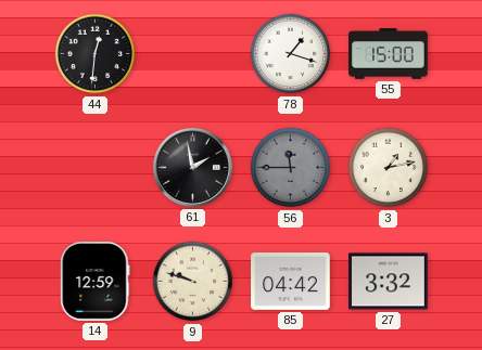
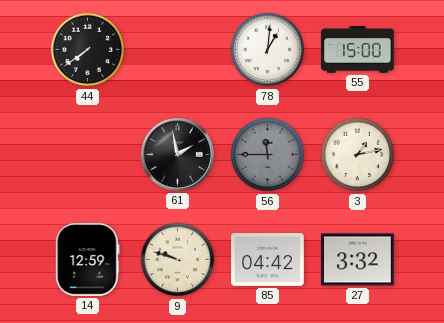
44: 12:31 -> 7:39 (88, 50)
78: 1:18 -> 1:01 (268, 50)
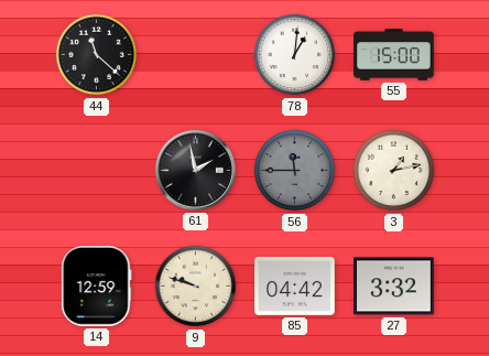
44: 7:39 -> 11:22 (97, 55)
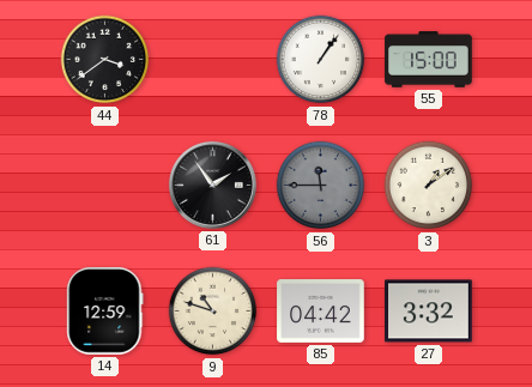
44: 11:22 -> 3:39 (105, 60)
78: 1:01 -> 1:06 (321, 60)
61: 1:58 -> 1:54 (212, 185)
3: 1:13 -> 1:09 (429, 186)
9: 9:48 -> 10:48 (213, 312)
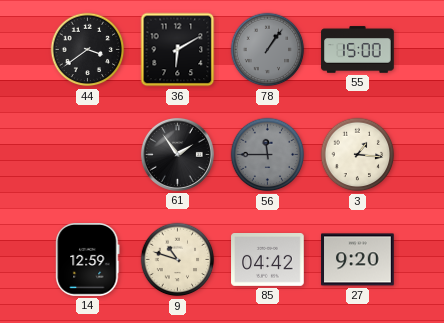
36: none -> 6:10 (178, 50)
78 dial: white -> grey (268, 50)
3: 1:09 -> 1:16 (358, 155)
27: 3:32 -> 9:20 (358, 260)
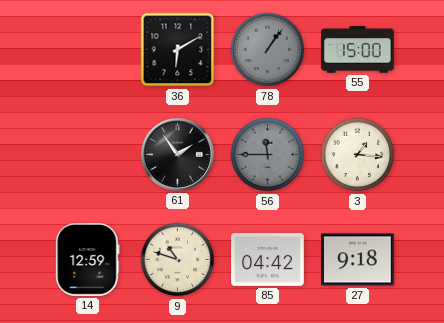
44: 3:39 -> none (88, 50)
27: 9:20 -> 9:18 (358, 260)
